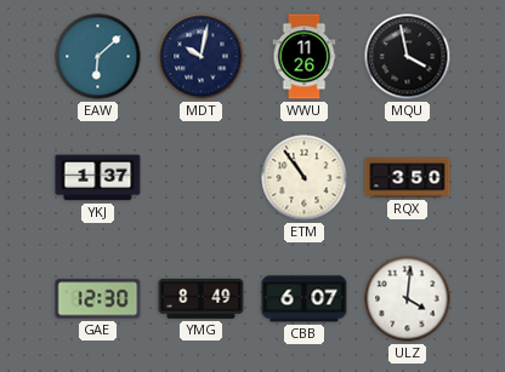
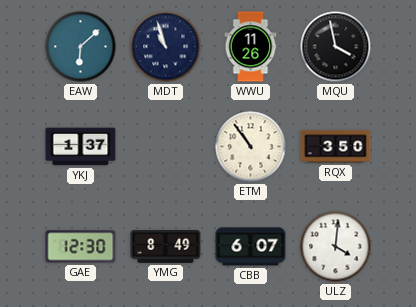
MDT: 10:02 -> 10:57 (166, 47)
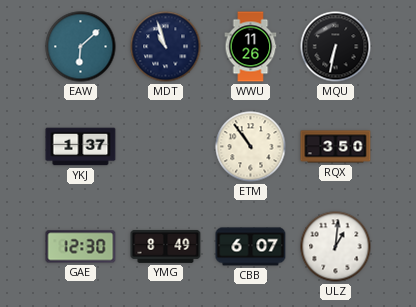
MQU: 3:58 -> 6:32 (336, 47)
ULZ: 4:01 -> 1:01 (336, 247)
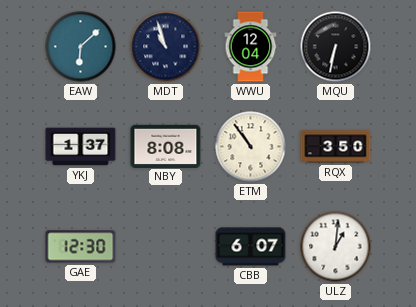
WWU: 11:26 -> 12:04 (251, 47)
NBY: none -> 8:08 (166, 146)
YMG: 8:49 -> none (166, 246)
